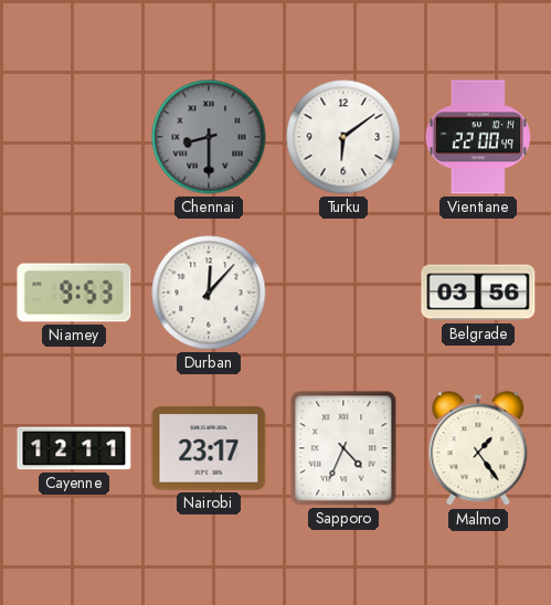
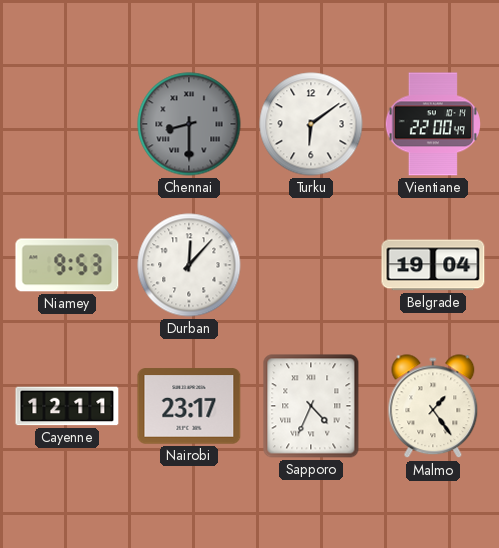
Belgrade: 03:56 -> 19:04 (433, 265)
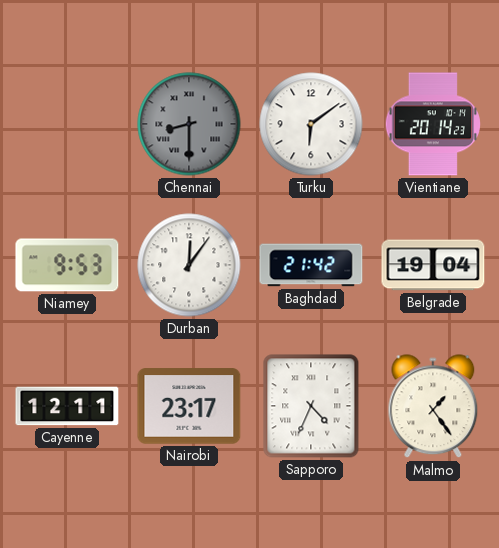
Vientiane: 22:00 -> 20:14 (433, 124)
Durban: 12:07 -> 12:06 (189, 265)
Baghdad: none -> 21:42 (311, 265)
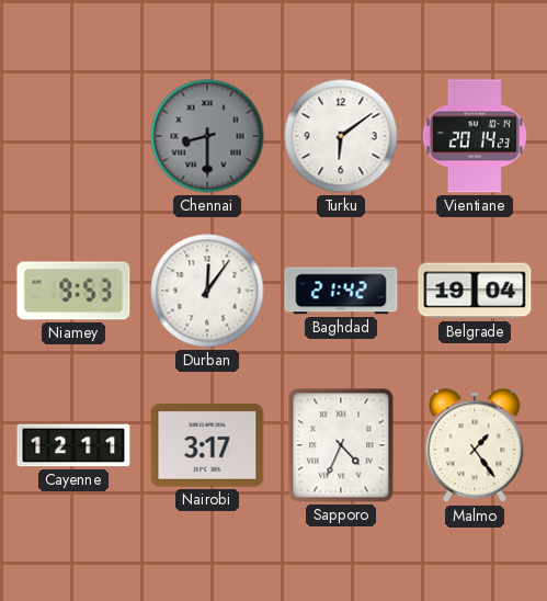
Nairobi: 23:17 -> 3:17 (207, 445)
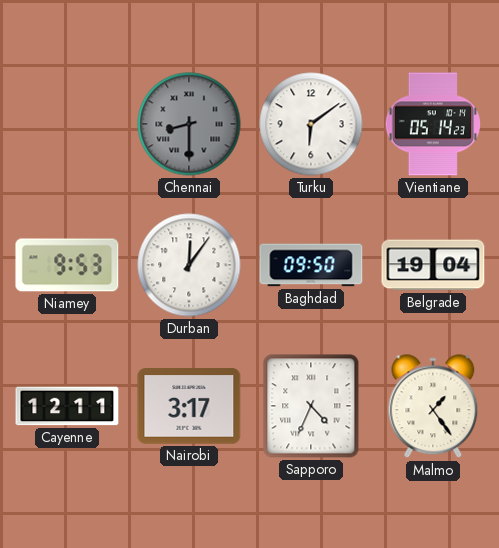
Vientiane: 20:14 -> 05:14 (433, 124)
Baghdad: 21:42 -> 09:50 (311, 265)
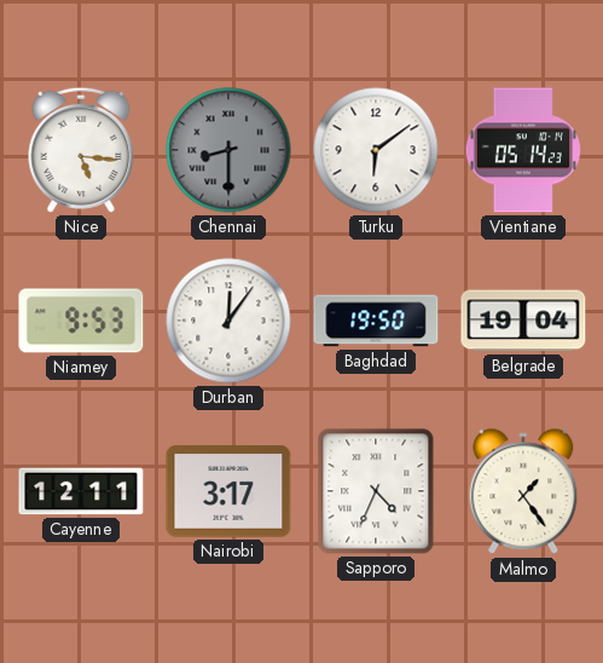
Nice: none -> 5:16 (81, 150)
Baghdad: 09:50 -> 19:50 (376, 321)
